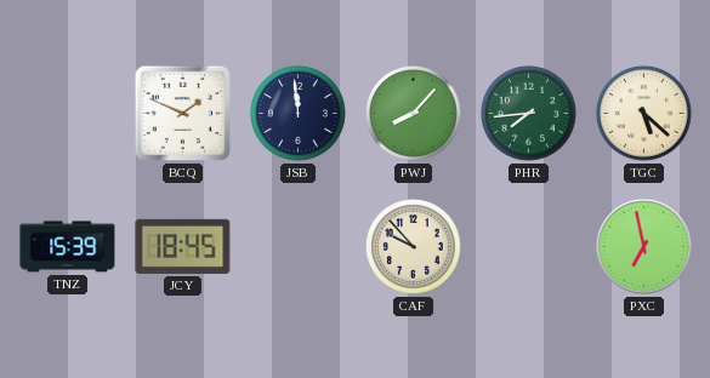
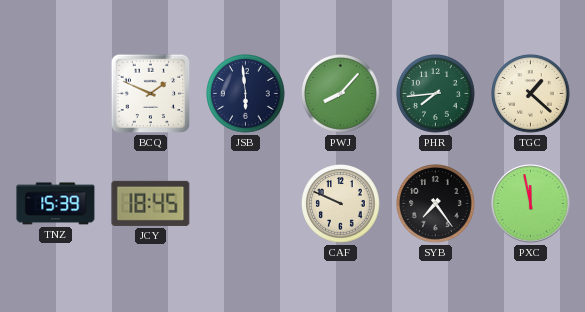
JSB: 11:59 -> 5:59 (246, 94)
TGC: 5:22 -> 1:22 (531, 94)
CAF: 9:53 -> 9:49 (341, 204)
SYB: none -> 7:24 (436, 204)
PXC: 6:58 -> 11:58 (531, 204)
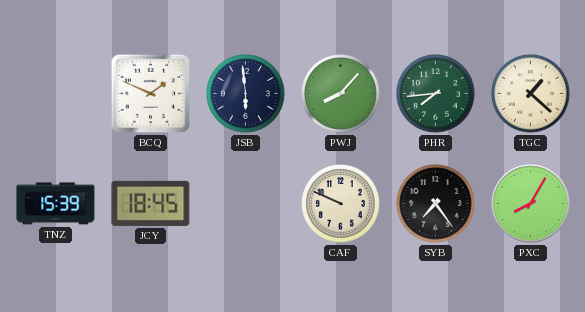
PXC: 11:58 -> 8:05 (531, 204)
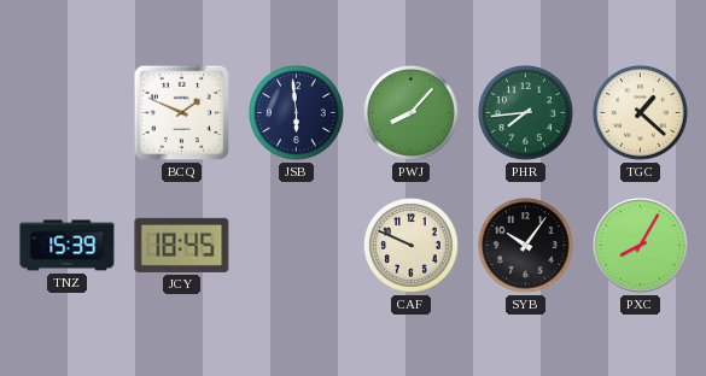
SYB: 7:24 -> 10:06 (526, 246)
